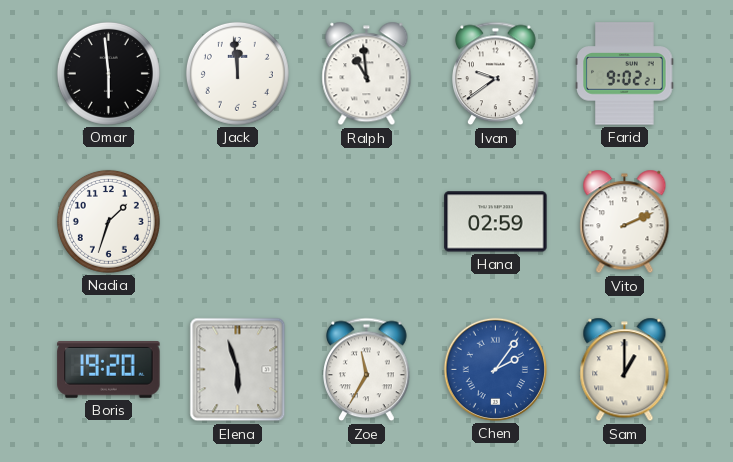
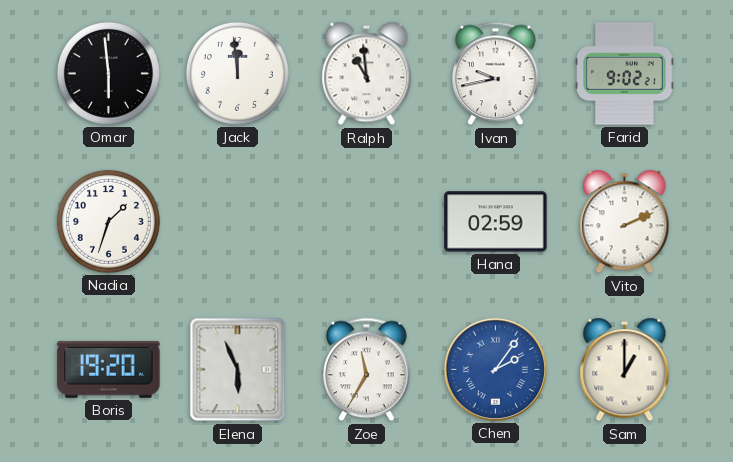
Ivan: 9:39 -> 9:43 (496, 74)
Elena: 5:57 -> 5:56 (238, 370)
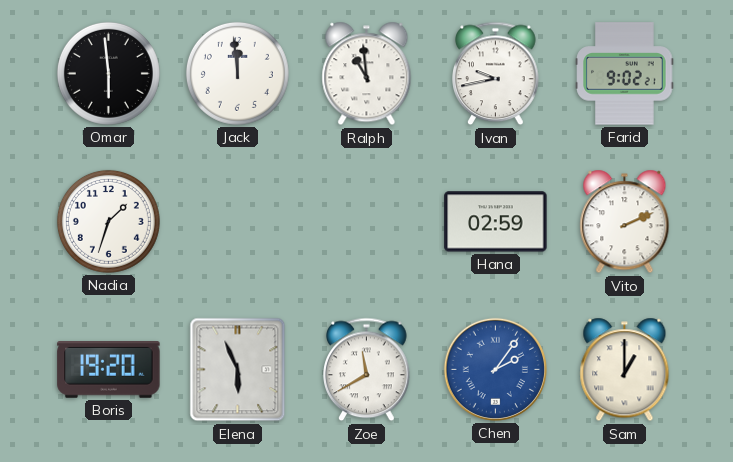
Zoe: 11:35 -> 11:40 (367, 370)
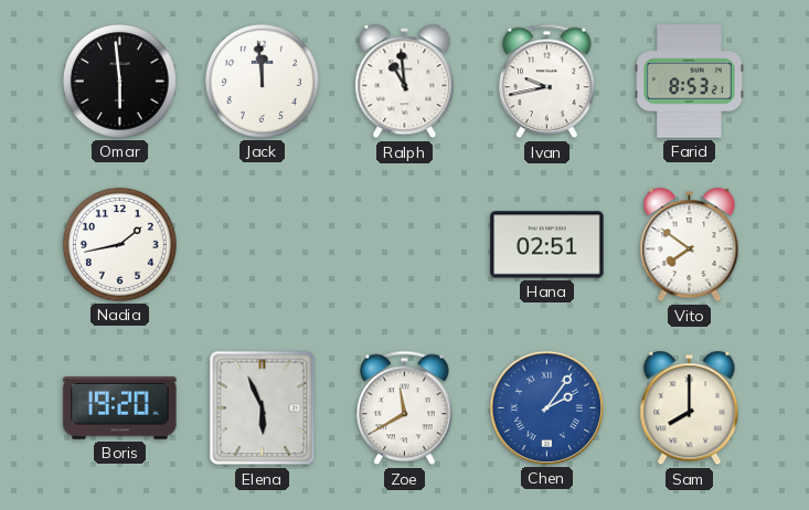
Farid: 9:02 -> 8:53 (690, 82)
Nadia: 1:33 -> 1:43 (119, 244)
Hana: 02:59 -> 02:51 (547, 245)
Vito: 2:11 -> 7:51 (690, 245)
Sam: 1:00 -> 8:00 (690, 408)
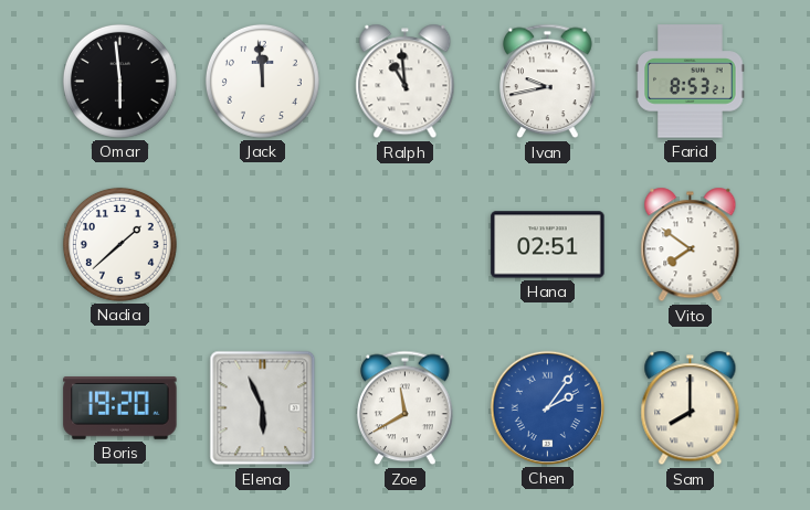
Nadia: 1:43 -> 1:38 (119, 244)
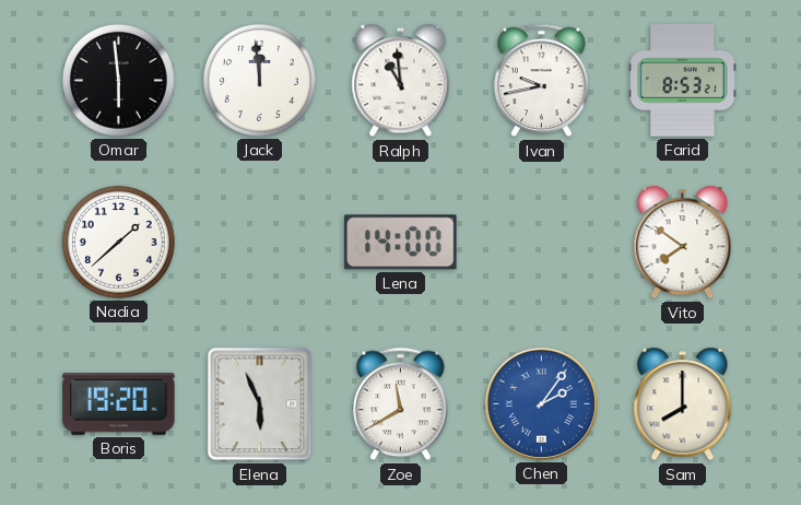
Lena: none -> 14:00 (401, 243)
Hana: 02:51 -> none (548, 245)
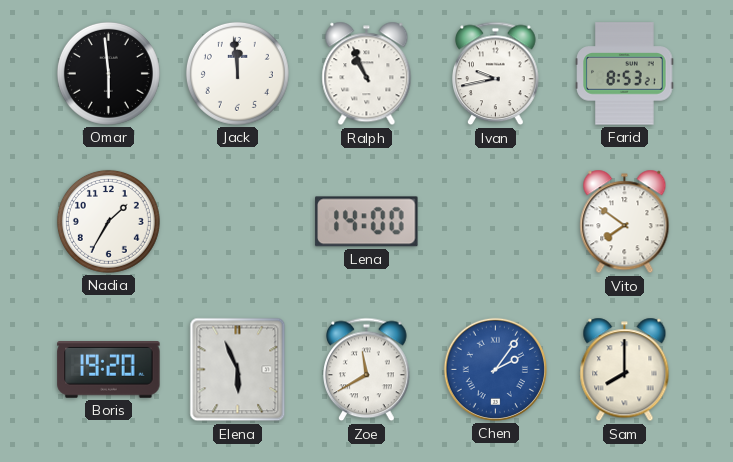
Ralph: 10:59 -> 10:56 (367, 74)
Nadia: 1:38 -> 1:35 (108, 221)
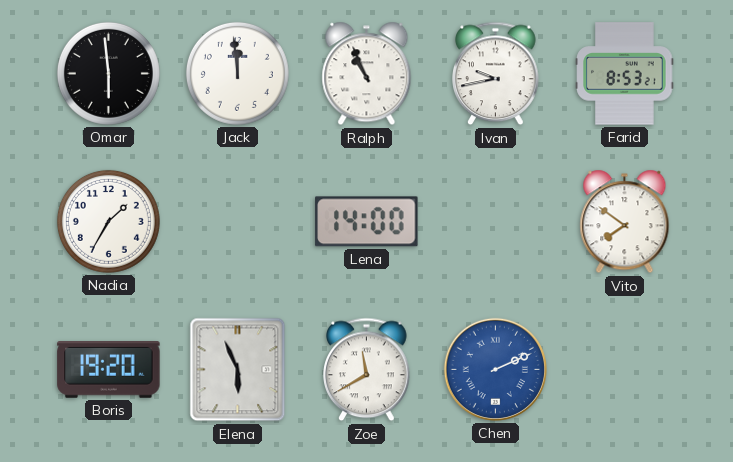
Chen: 2:06 -> 2:11 (495, 369)
Sam: 8:00 -> none (625, 370)
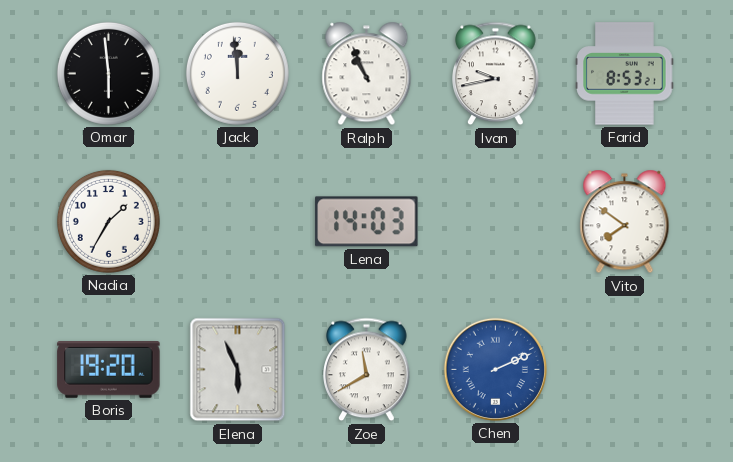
Lena: 14:00 -> 14:03 (367, 222)
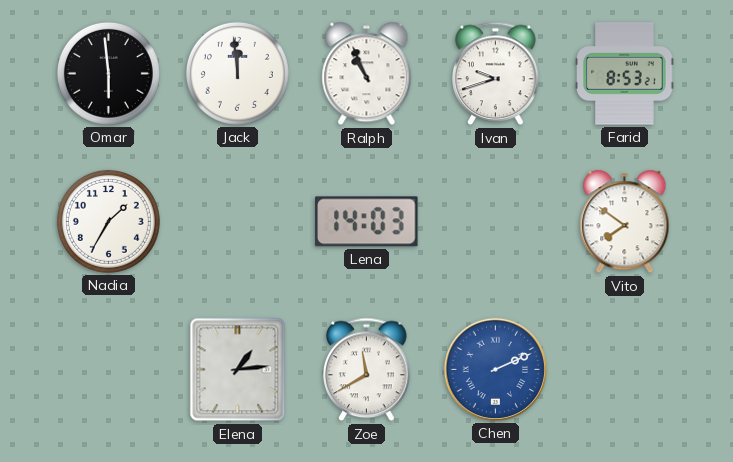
Ivan: 9:43 -> 9:42 (496, 74)
Boris: 19:20 -> none (109, 370)
Elena: 5:56 -> 1:14 (238, 370)
